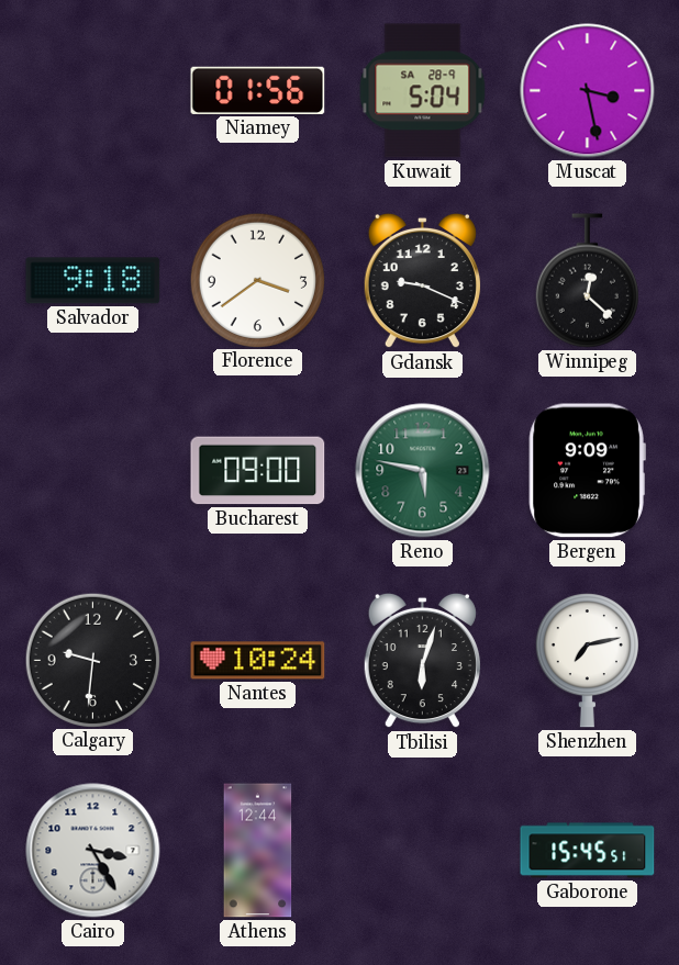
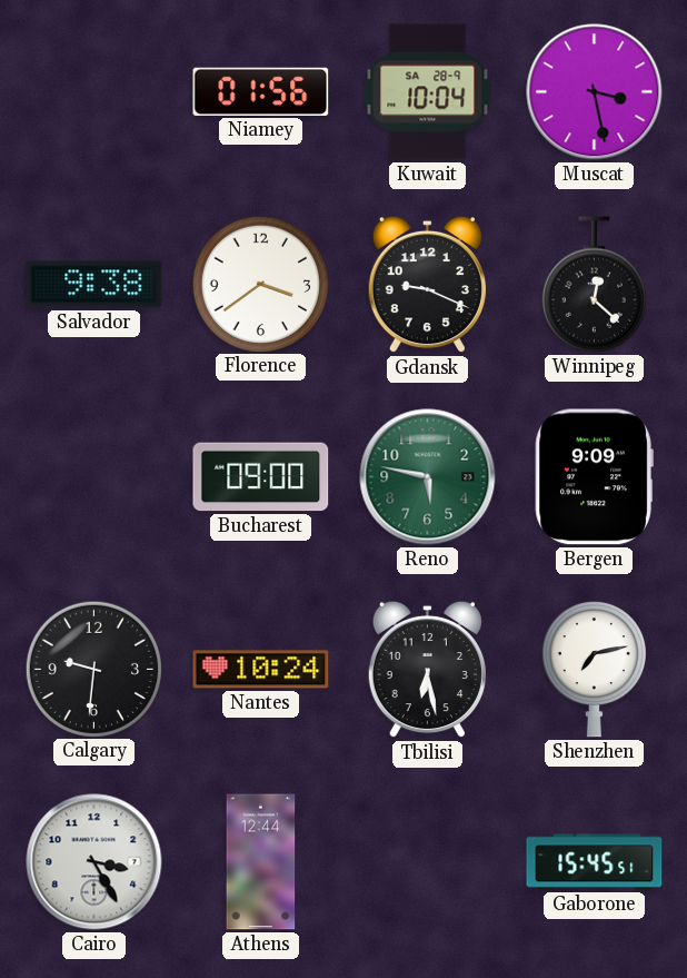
Kuwait: 5:04 -> 10:04 (428, 92)
Salvador: 9:18 -> 9:38 (94, 285)
Tbilisi: 6:03 -> 6:28 (427, 670)
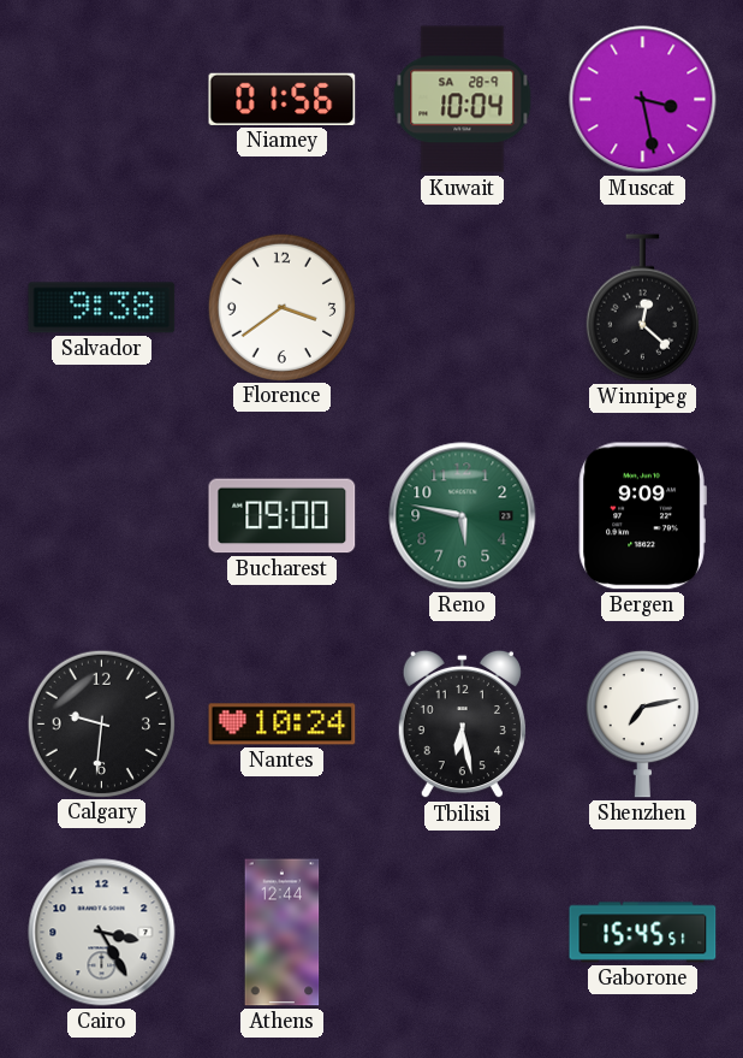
Gdansk: 9:19 -> none (427, 285)
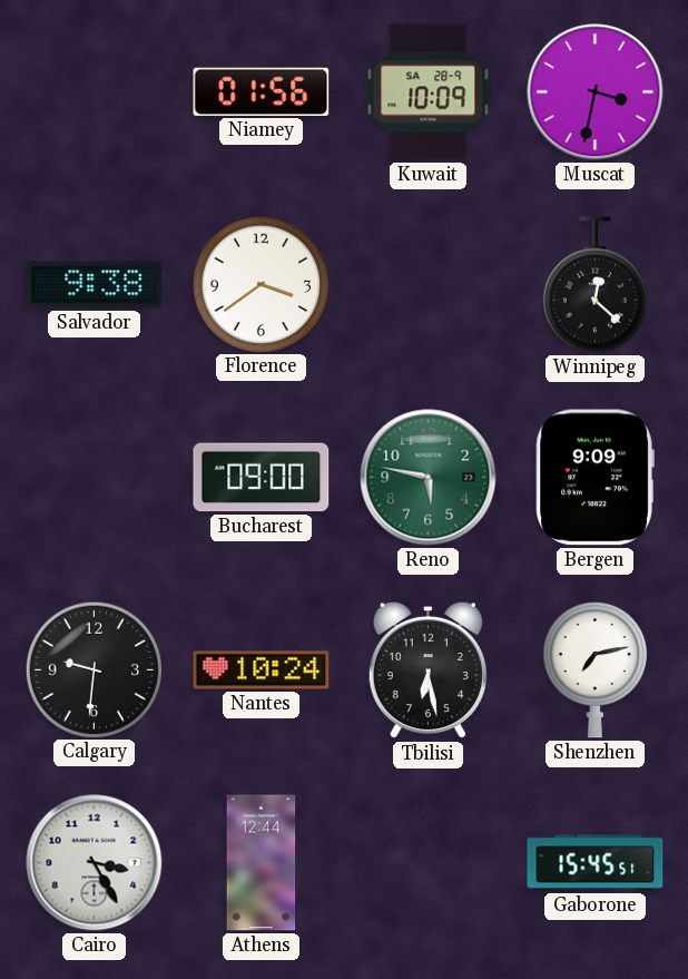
Kuwait: 10:04 -> 10:09 (429, 92)
Muscat: 3:28 -> 3:32 (596, 92)
